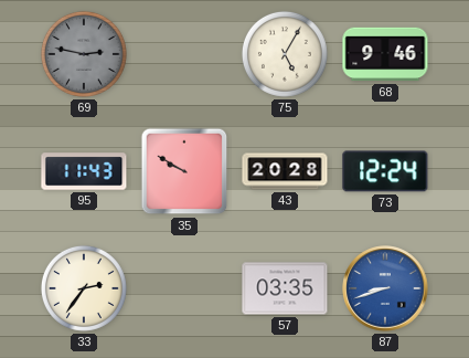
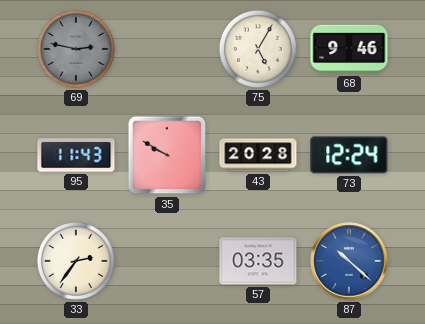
87: 8:42 -> 10:22 (349, 261)
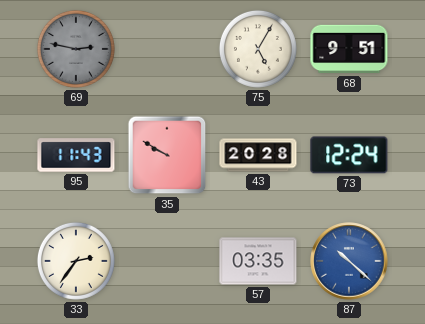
68: 9:46 -> 9:51 (349, 49)
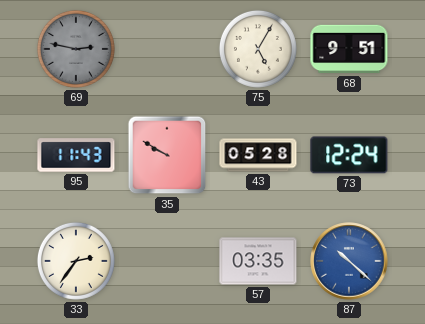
43: 20:28 -> 05:28 (258, 155)
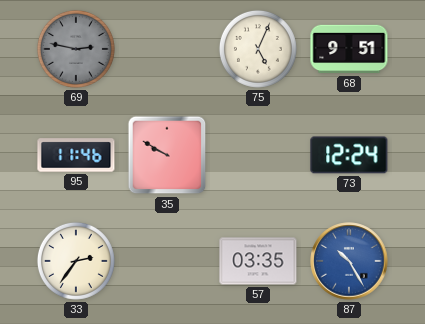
75: 5:05 -> 5:04 (258, 49)
95: 11:43 -> 11:46 (76, 155)
43: 05:28 -> none (258, 155)
87: 10:22 -> 10:25 (349, 261)
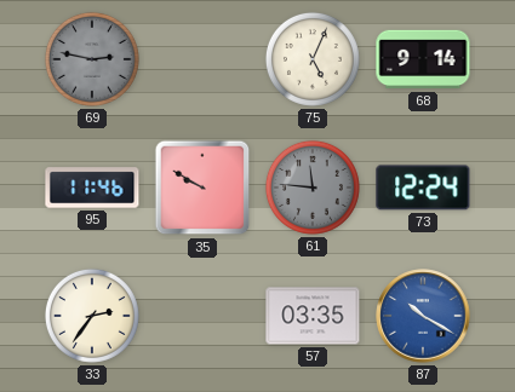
68: 9:51 -> 9:14 (423, 59)
61: none -> 11:46 (313, 188)
87: 10:25 -> 10:20 (423, 316)
